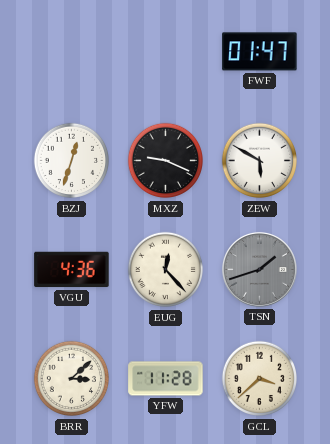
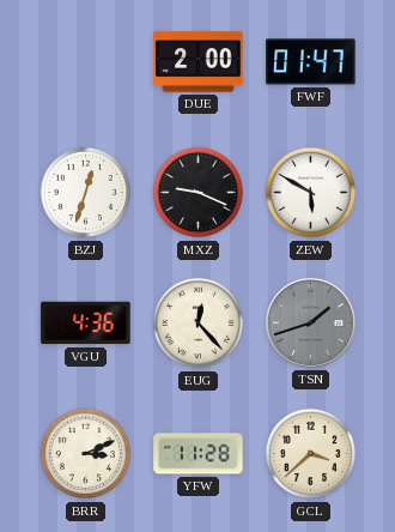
DUE: none -> 2:00 (199, 62)
BRR: 3:08 -> 3:11 (86, 454)
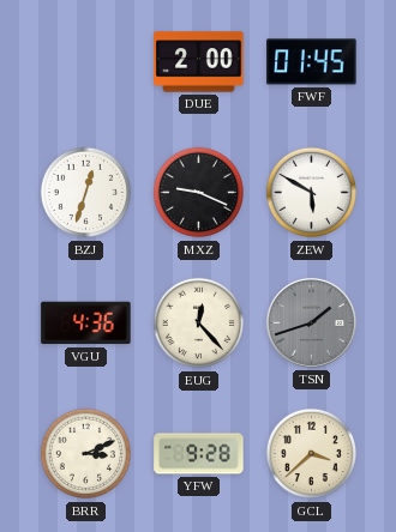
FWF: 01:47 -> 01:45 (312, 62)
YFW: 11:28 -> 9:28 (199, 454)
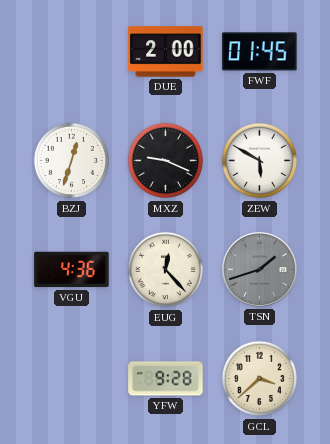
BRR: 3:11 -> none (86, 454)
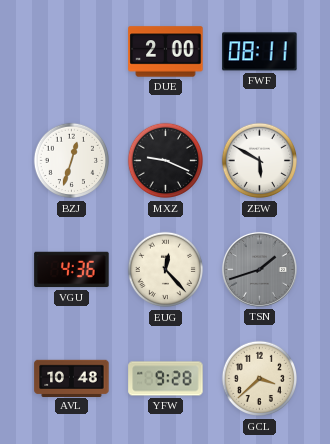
FWF: 01:45 -> 08:11 (260, 52)
AVL: none -> 10:48 (72, 378)
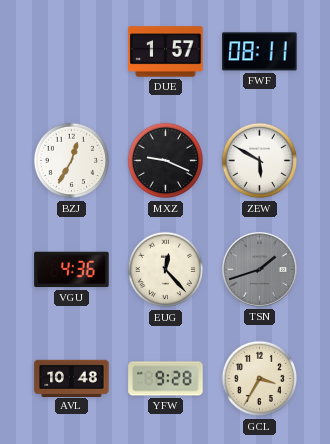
DUE: 2:00 -> 1:57 (166, 52)
BZJ: 12:33 -> 12:35 (72, 161)
GCL: 3:38 -> 3:35 (260, 379)
